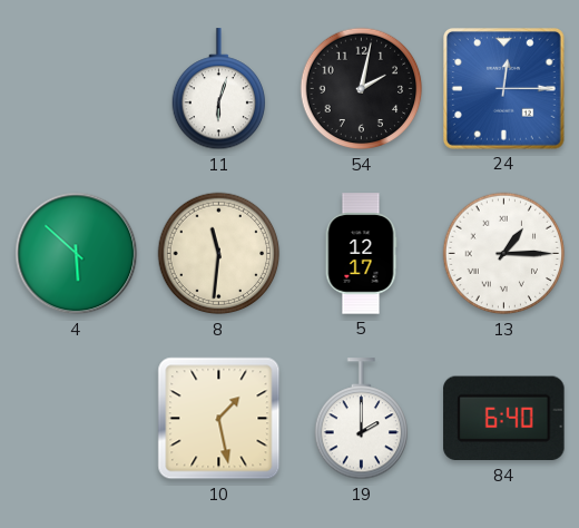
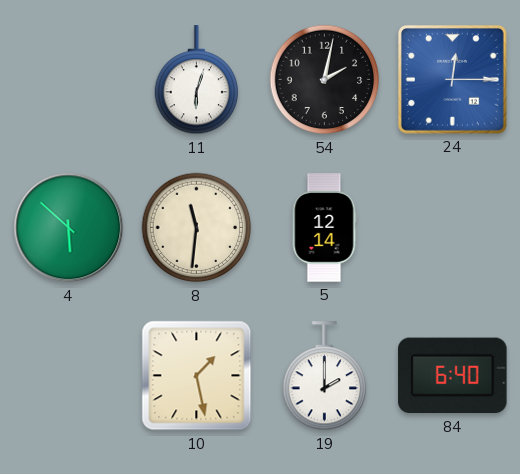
5: 12:17 -> 12:14 (324, 228)
13: 1:15 -> none (504, 254)
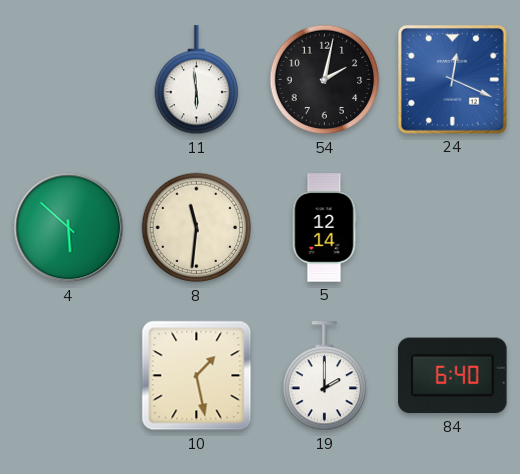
11: 6:03 -> 5:59 (197, 80)
24: 12:15 -> 12:19 (452, 80)
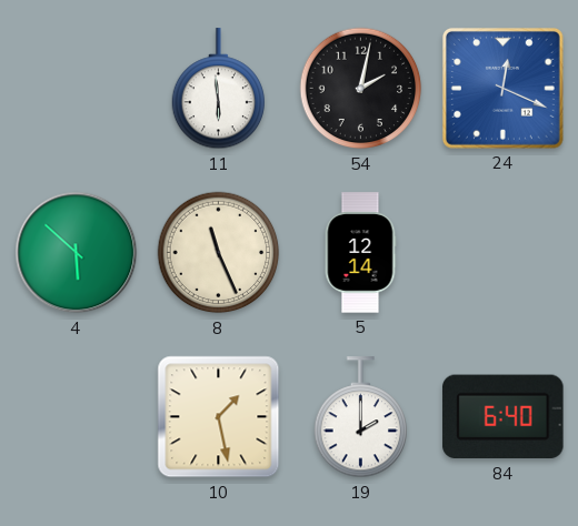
8: 11:31 -> 11:26 (219, 253)
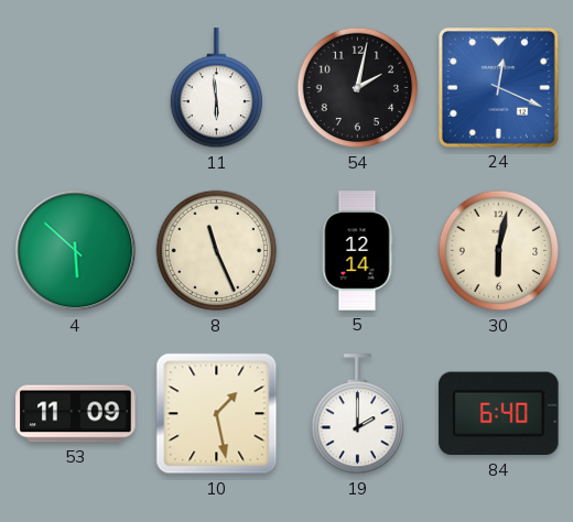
30: none -> 6:02 (499, 251)
53: none -> 11:09 (76, 414)
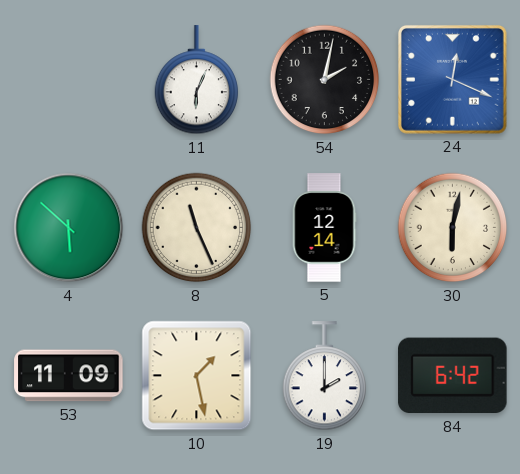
11: 5:59 -> 6:04 (197, 80)
84: 6:40 -> 6:42 (453, 376)
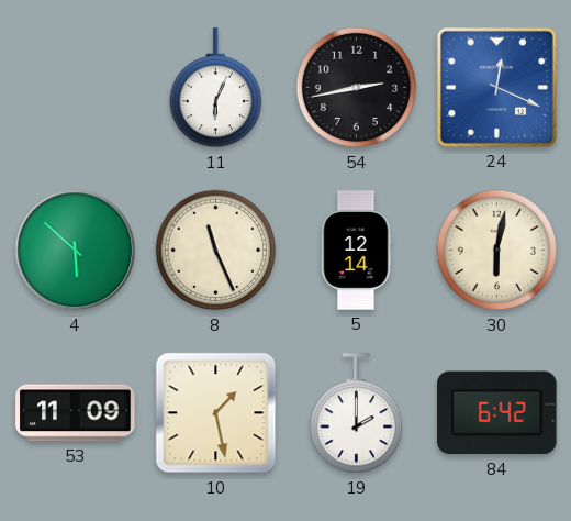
54: 2:02 -> 2:43 (357, 88)
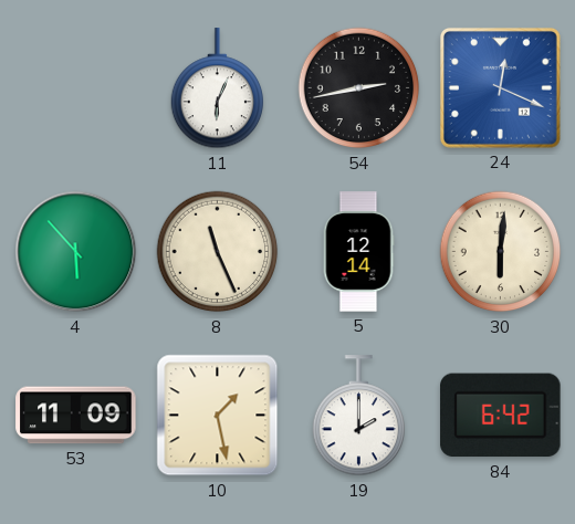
4: 5:52 -> 5:53 (76, 252)
30: 6:02 -> 6:01 (501, 252)
